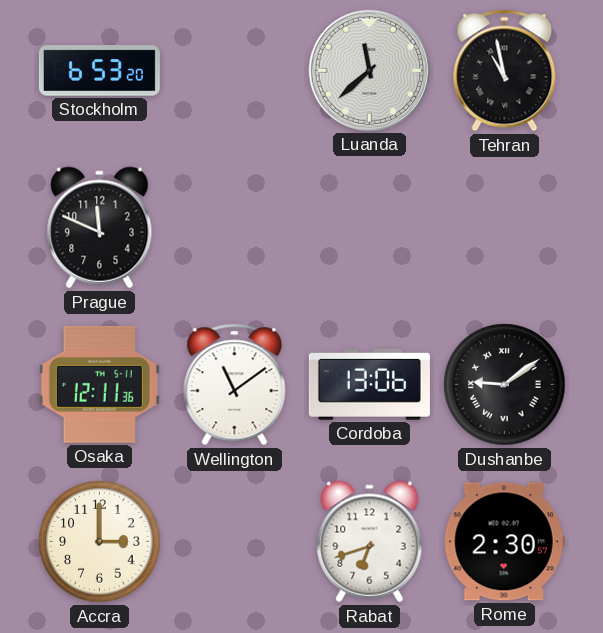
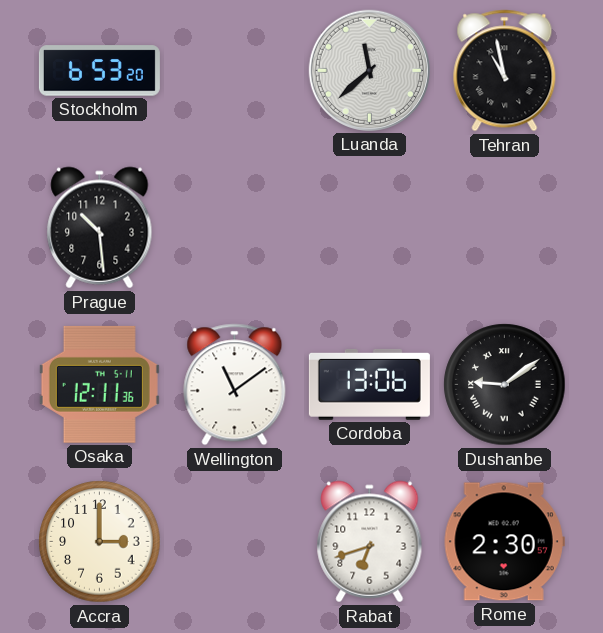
Prague: 11:49 -> 10:29 (100, 228)
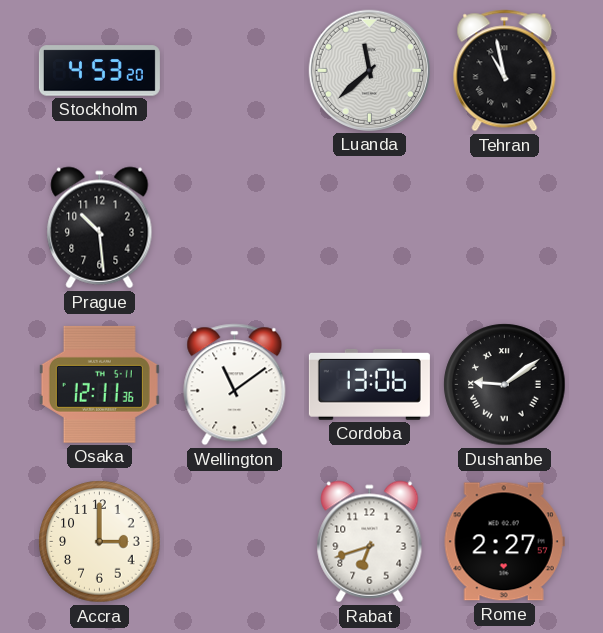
Stockholm: 6:53 -> 4:53 (99, 71)
Rome: 2:30 -> 2:27 (504, 542)
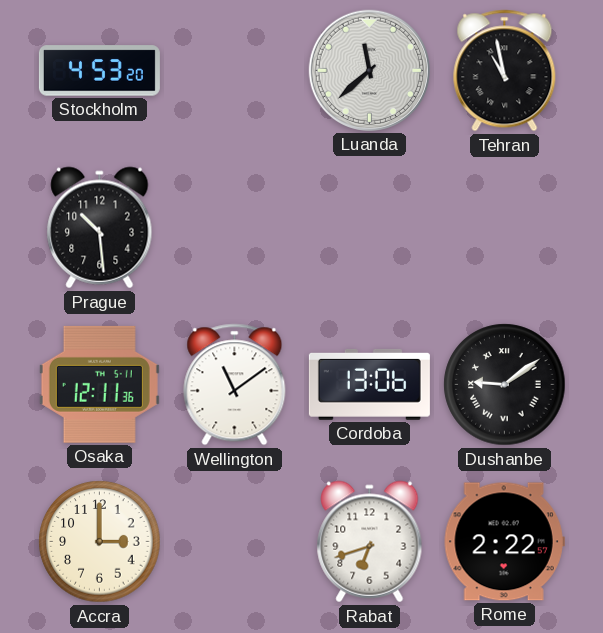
Rome: 2:27 -> 2:22 (504, 542)
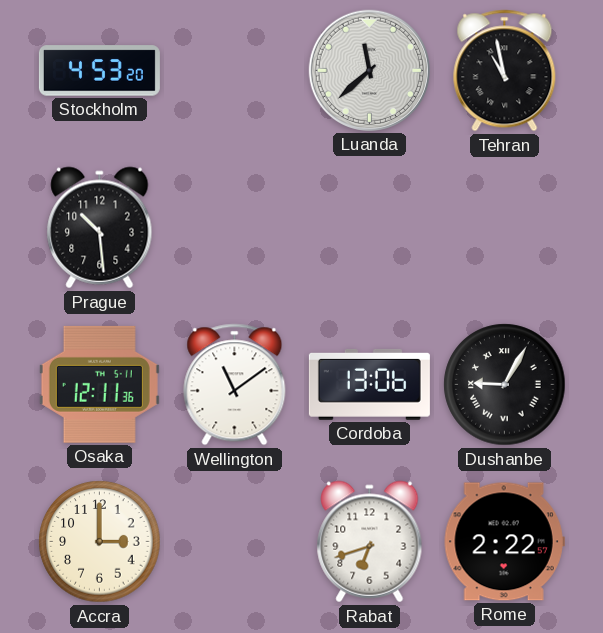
Dushanbe: 9:09 -> 9:05 (505, 385)
